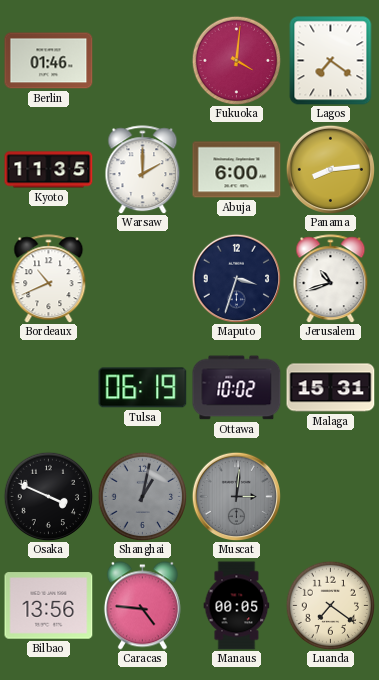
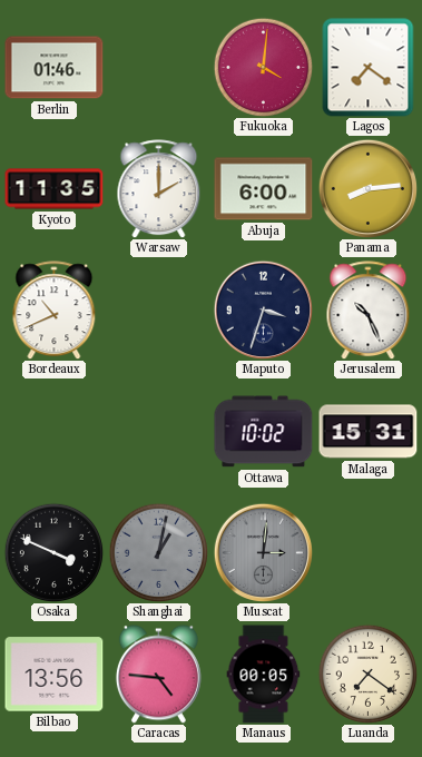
Jerusalem: 10:42 -> 10:26 (369, 311)
Tulsa: 06:19 -> none (143, 388)
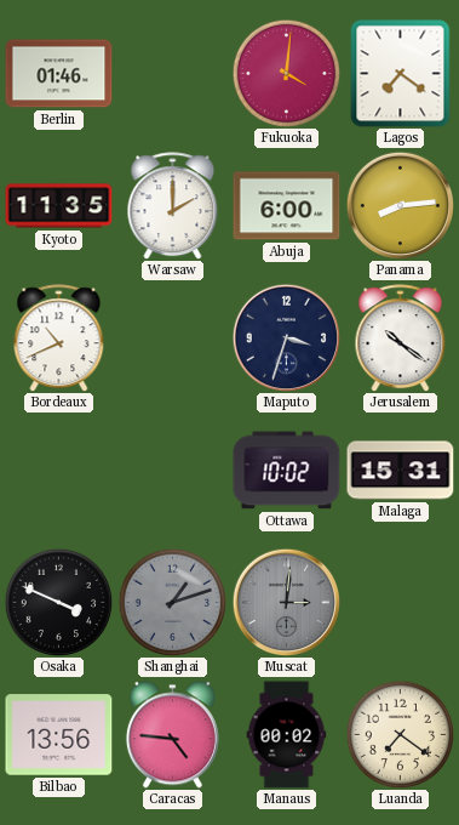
Jerusalem: 10:26 -> 10:21 (401, 338)
Shanghai: 1:02 -> 1:12 (172, 602)
Manaus: 00:05 -> 00:02 (287, 735)
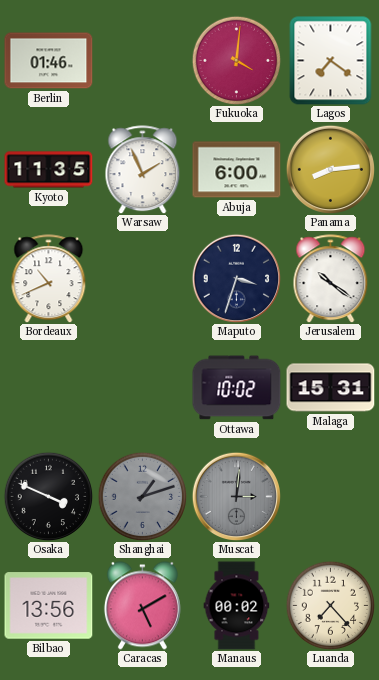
Warsaw: 2:00 -> 1:56 (143, 170)
Caracas: 4:46 -> 5:10 (142, 606)
Luanda: 7:21 -> 7:23 (330, 605)
